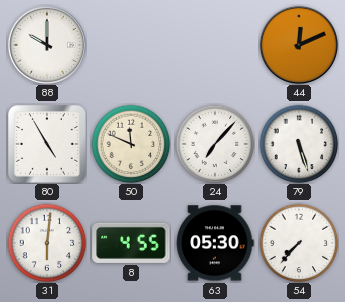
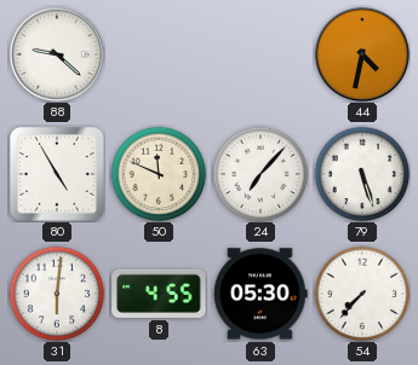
88: 10:00 -> 9:22 (57, 54)
44: 12:11 -> 4:32 (362, 54)
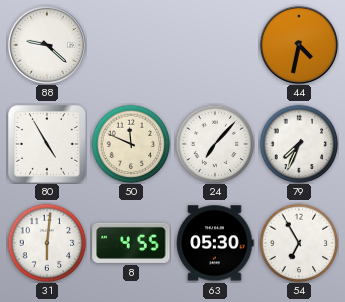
79: 5:27 -> 7:34 (299, 144)
54: 7:37 -> 6:55 (299, 243)
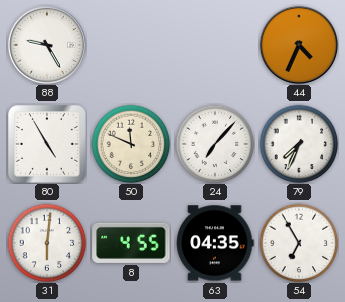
88: 9:22 -> 9:25 (47, 45)
44: 4:32 -> 4:34 (299, 45)
63: 05:30 -> 04:35 (215, 243)
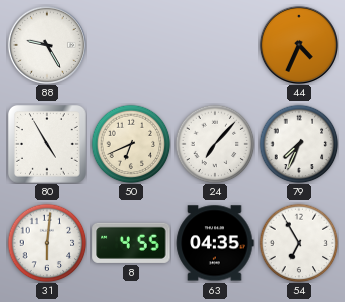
50: 11:49 -> 6:41 (131, 144)
